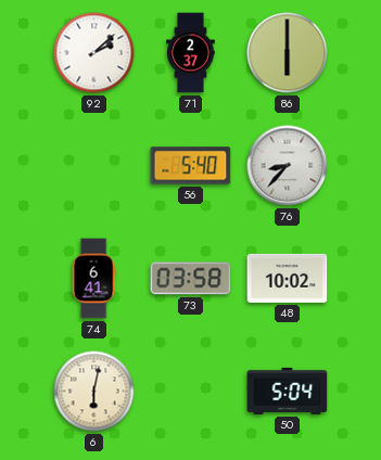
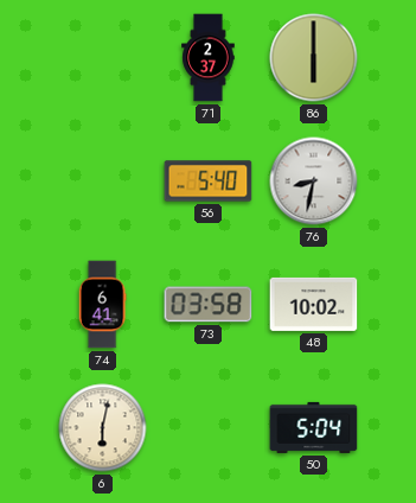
92: 2:08 -> none (94, 53)
76: 8:37 -> 8:32 (314, 182)
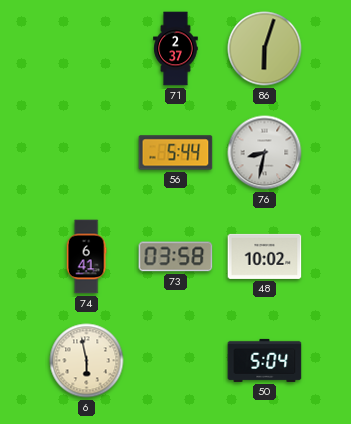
86: 6:00 -> 6:03 (265, 49)
56: 5:40 -> 5:44 (176, 153)
6: 6:02 -> 5:58 (87, 361)
